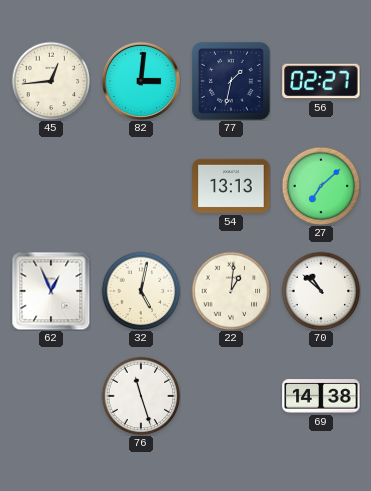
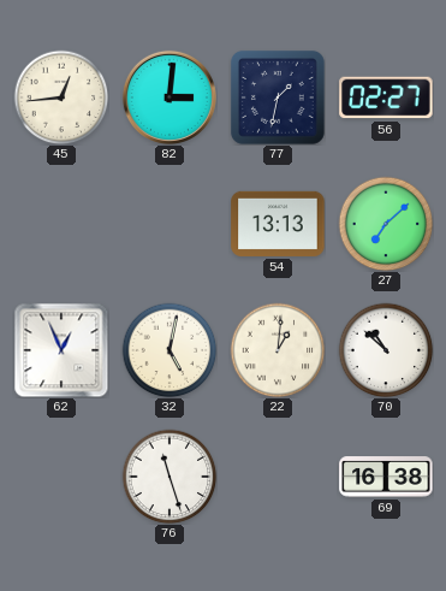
69: 14:38 -> 16:38 (386, 477)
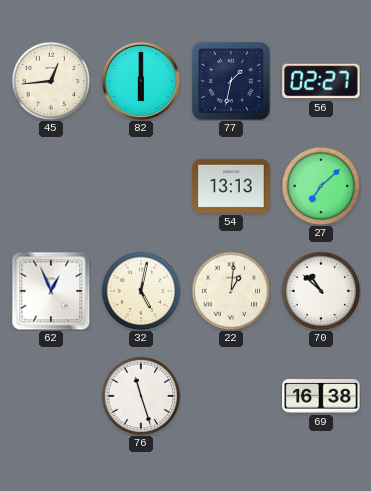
82: 3:01 -> 6:00 (141, 81)
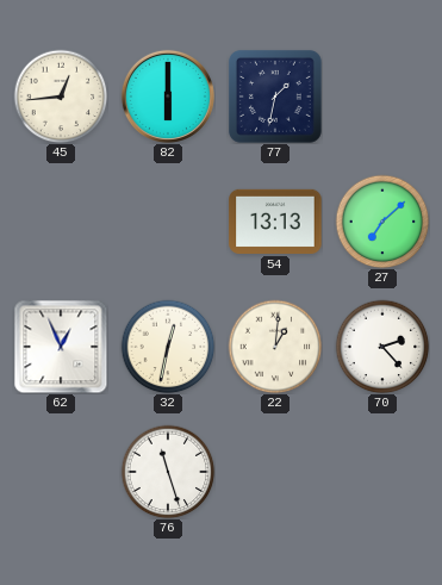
56: 02:27 -> none (321, 81)
32: 5:02 -> 12:32 (168, 347)
70: 10:52 -> 2:23 (382, 347)
69: 16:38 -> none (321, 396)
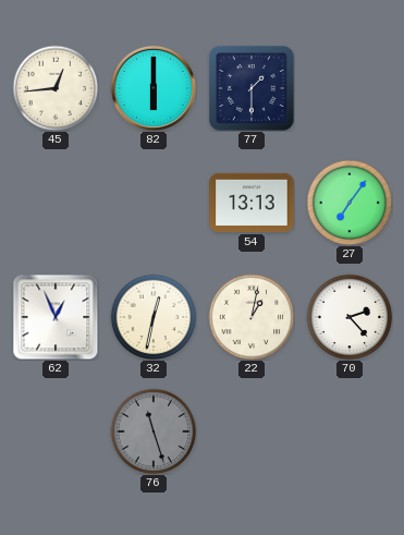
77: 1:32 -> 1:30 (252, 88)
27: 7:08 -> 7:06 (350, 203)
22: 1:01 -> 1:02 (252, 317)
76 dial: white -> grey (154, 431)
